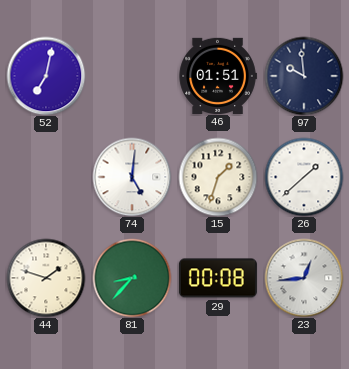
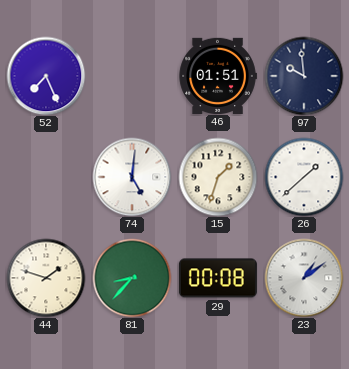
52: 7:02 -> 7:26 (46, 76)
23: 12:44 -> 1:09 (304, 278)
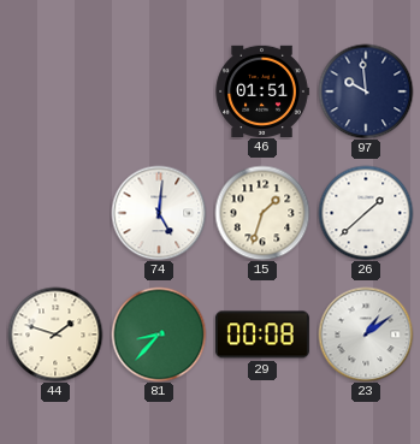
52: 7:26 -> none (46, 76)
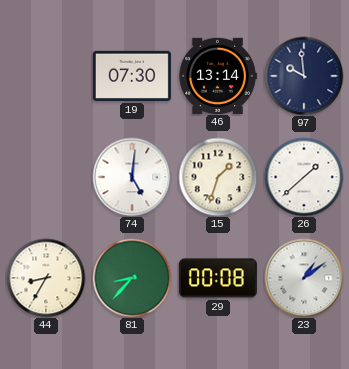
19: none -> 07:30 (132, 76)
46: 01:51 -> 13:14 (218, 75)
44: 1:48 -> 8:35 (46, 278)
